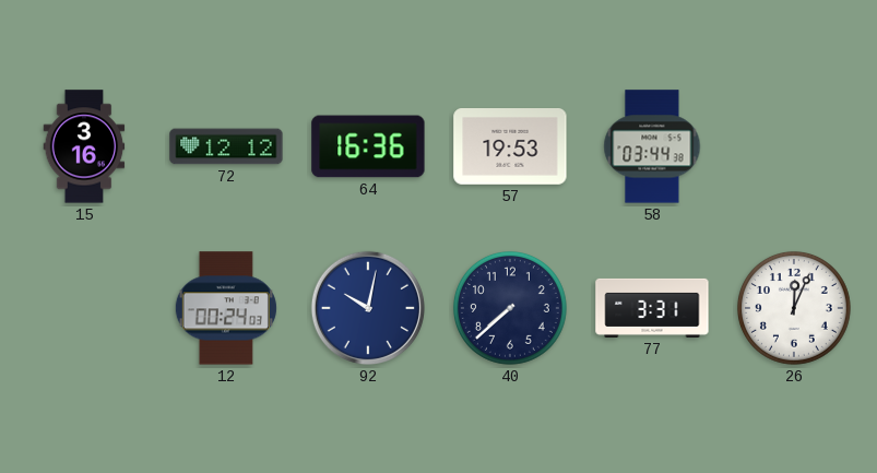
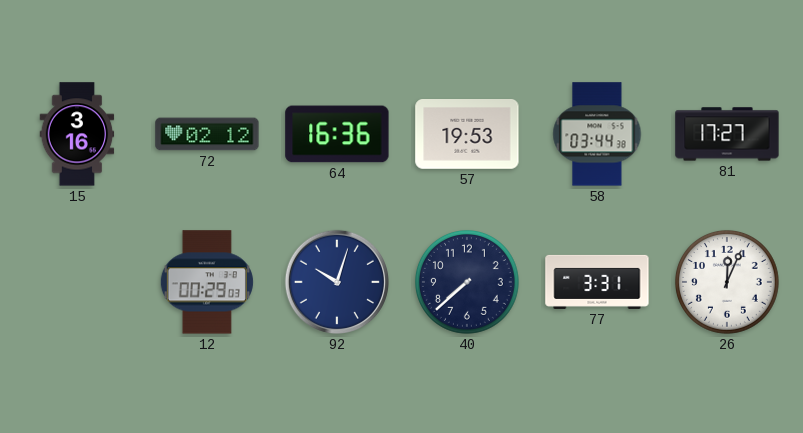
72: 12:12 -> 02:12 (207, 134)
81: none -> 17:27 (727, 134)
12: 00:24 -> 00:29 (207, 282)
92: 10:02 -> 10:03 (337, 282)
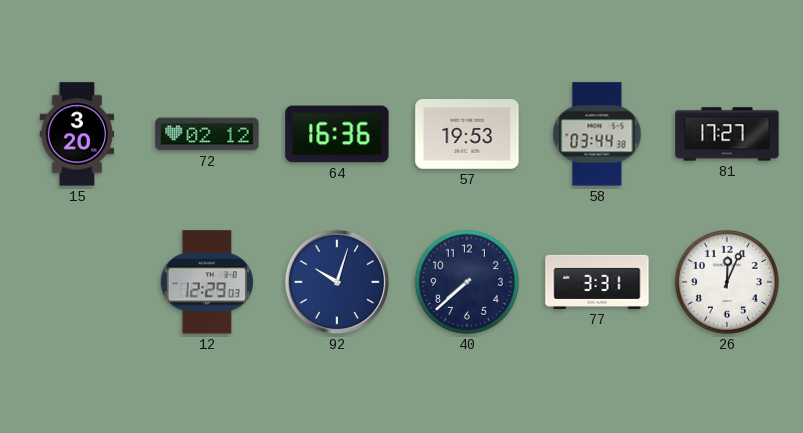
15: 3:16 -> 3:20 (77, 134)
12: 00:29 -> 12:29 (207, 282)
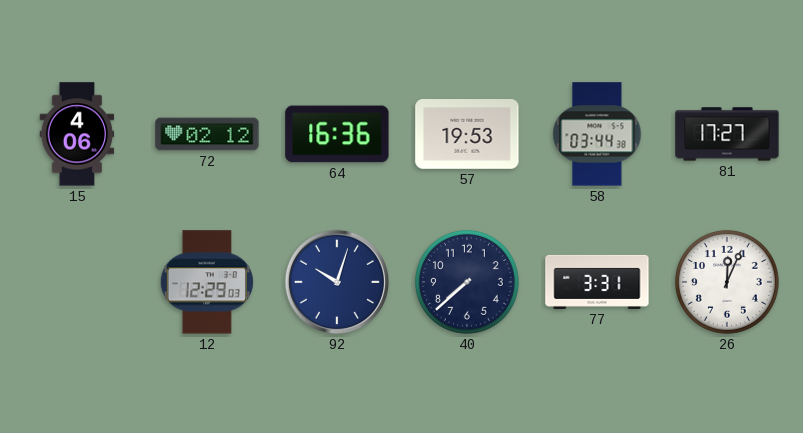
15: 3:20 -> 4:06 (77, 134)
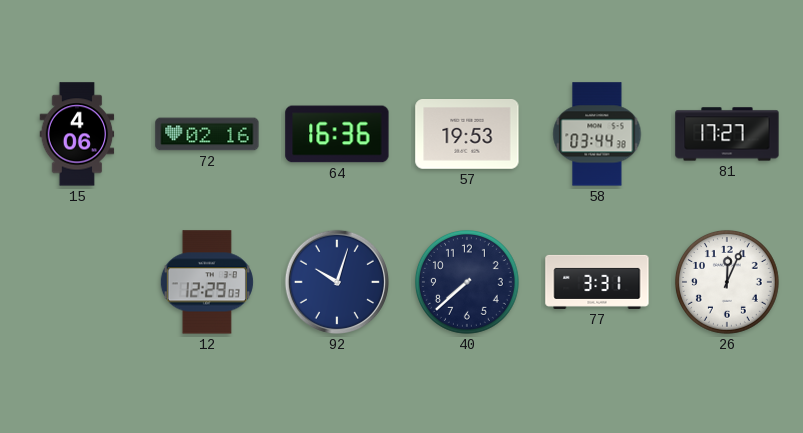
72: 02:12 -> 02:16 (207, 134)
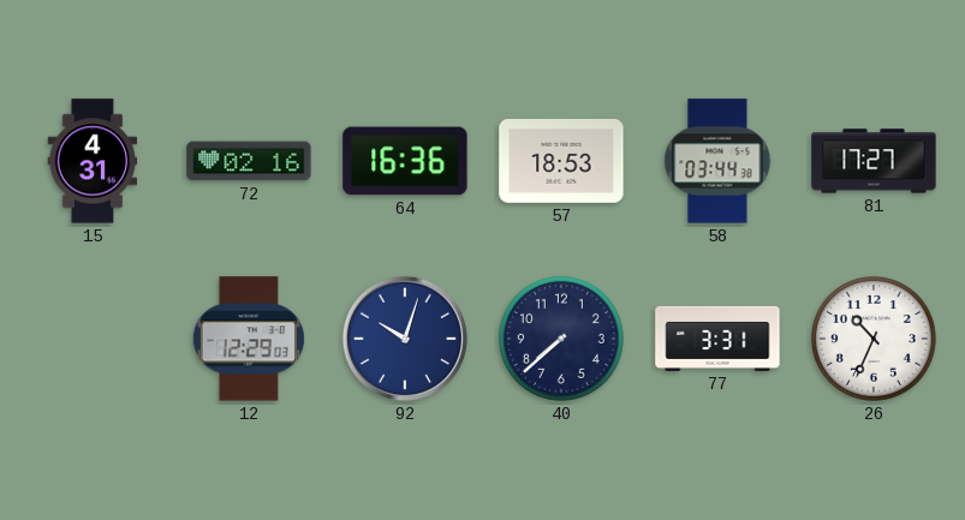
15: 4:06 -> 4:31 (93, 161)
57: 19:53 -> 18:53 (561, 162)
26: 12:04 -> 10:34 (874, 339)
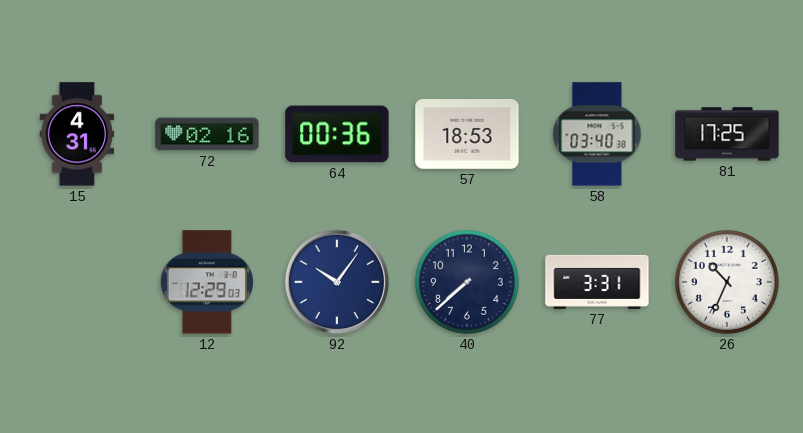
64: 16:36 -> 00:36 (337, 134)
58: 03:44 -> 03:40 (597, 134)
81: 17:27 -> 17:25 (727, 134)
92: 10:03 -> 10:06 (337, 282)
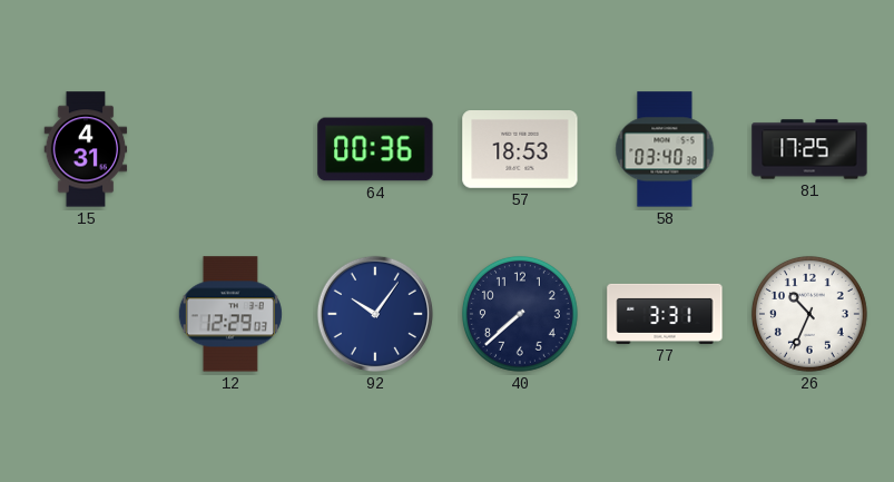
72: 02:16 -> none (207, 134)
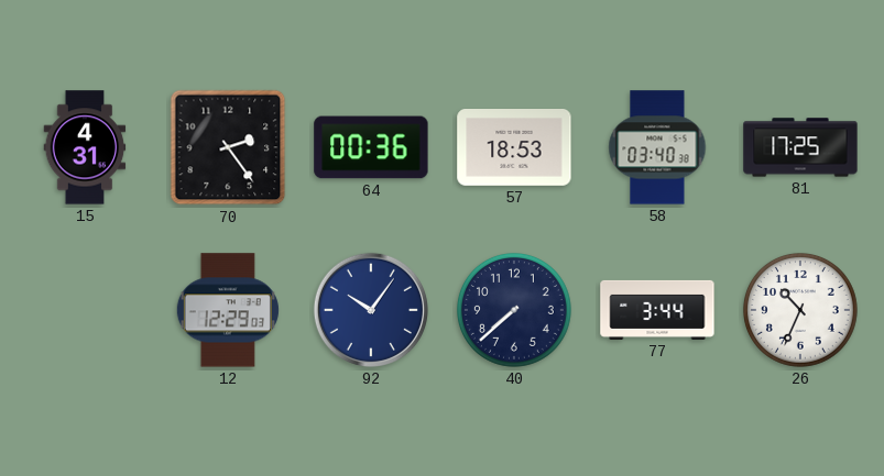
70: none -> 2:24 (228, 147)
77: 3:31 -> 3:44 (657, 310)
